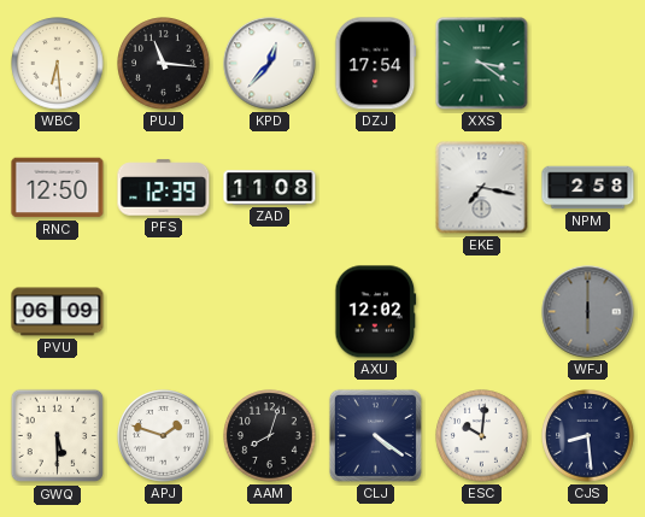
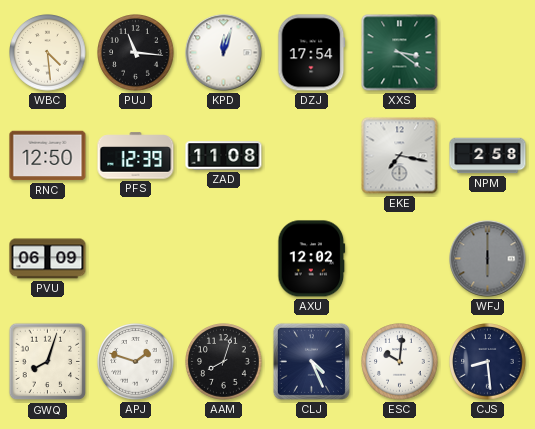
WBC: 6:29 -> 4:29 (48, 53)
KPD: 12:37 -> 12:03 (224, 53)
GWQ: 5:30 -> 8:03 (48, 362)
CLJ: 4:21 -> 4:26 (311, 361)
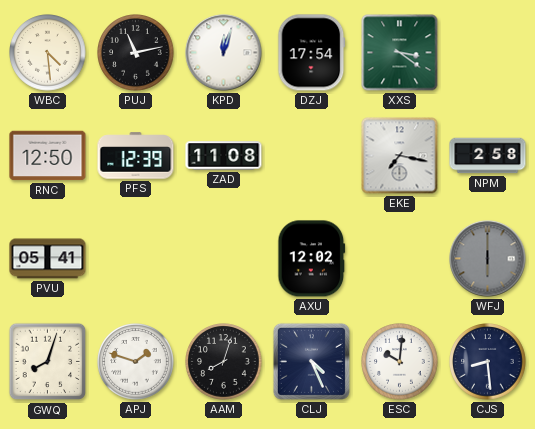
PUJ: 11:16 -> 11:13 (136, 53)
PVU: 06:09 -> 05:41 (48, 259)
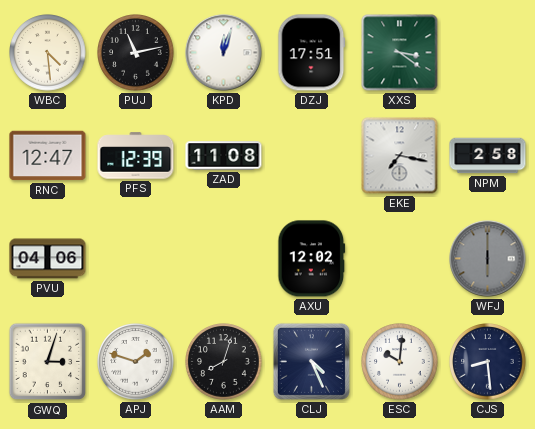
DZJ: 17:54 -> 17:51 (312, 53)
RNC: 12:50 -> 12:47 (48, 156)
PVU: 05:41 -> 04:06 (48, 259)
GWQ: 8:03 -> 3:03 (48, 362)
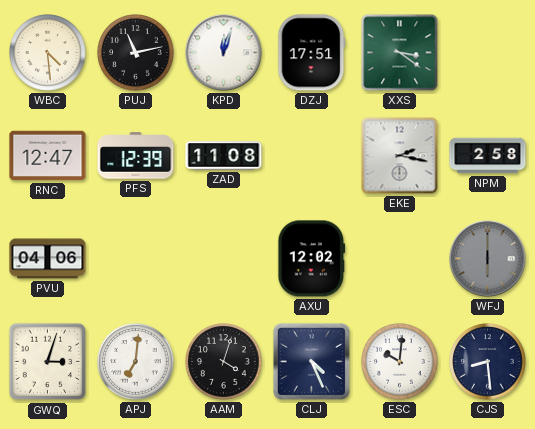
EKE: 7:17 -> 2:17 (400, 156)
APJ: 1:48 -> 7:01 (136, 362)
AAM: 8:03 -> 4:03 (224, 362)
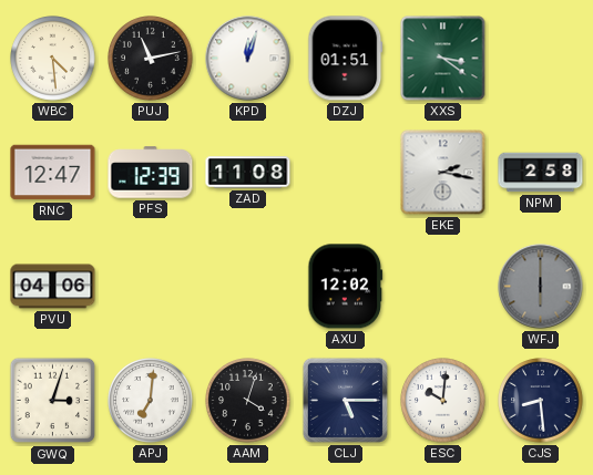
DZJ: 17:51 -> 01:51 (346, 59)
CLJ: 4:26 -> 5:15 (345, 400)
